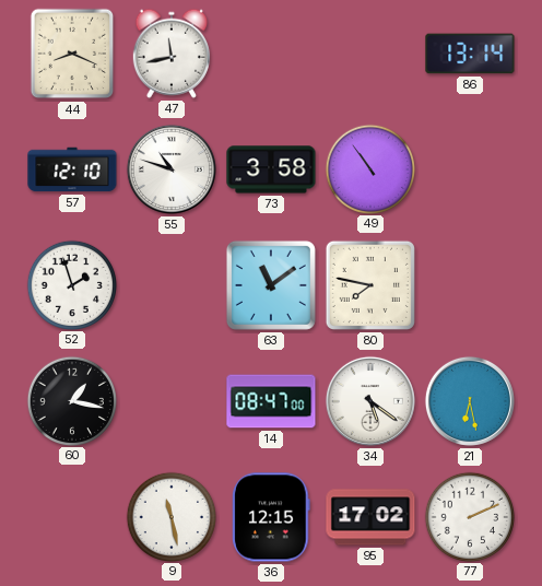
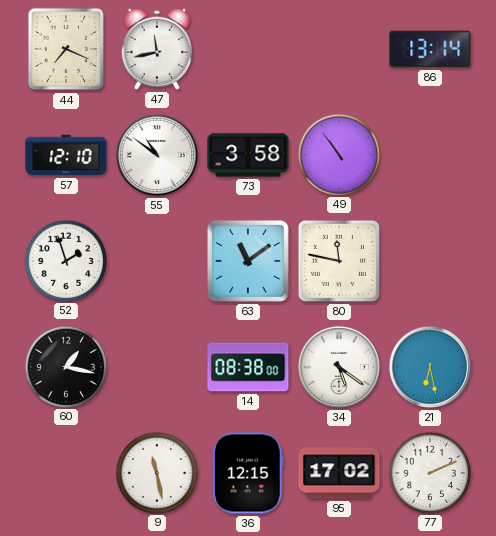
44: 8:19 -> 7:19 (66, 49)
55: 10:48 -> 10:51 (157, 155)
80: 7:47 -> 11:47 (339, 261)
14: 08:47 -> 08:38 (248, 367)
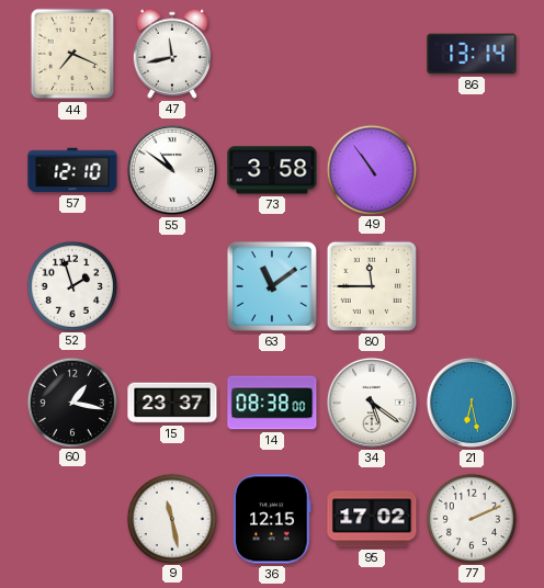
80: 11:47 -> 11:45 (372, 286)
15: none -> 23:37 (172, 403)
